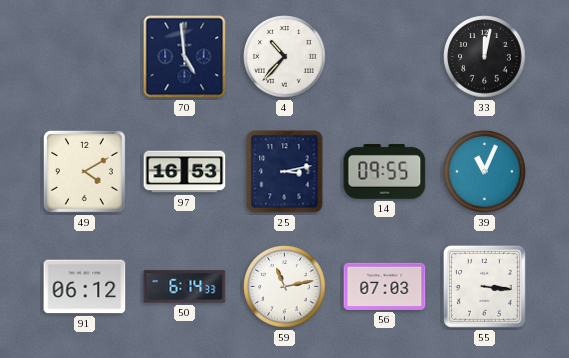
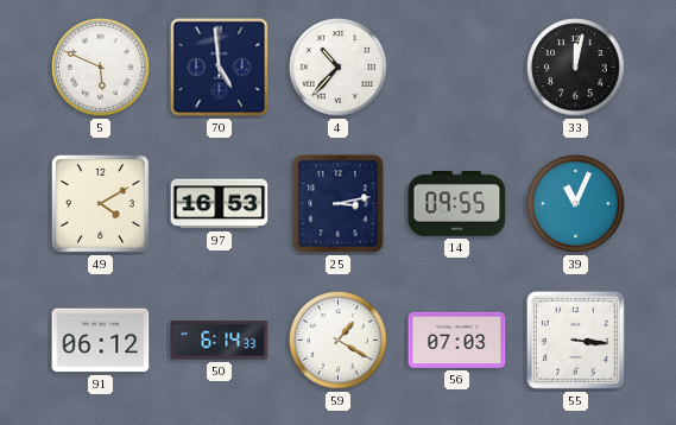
5: none -> 5:49 (101, 68)
59: 11:13 -> 1:20 (339, 341)
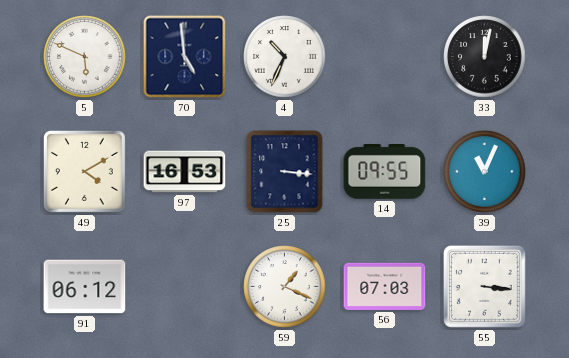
4: 10:37 -> 10:34 (285, 57)
25: 3:13 -> 3:16 (285, 172)
50: 6:14 -> none (220, 341)
59: 1:20 -> 1:19 (285, 287)
